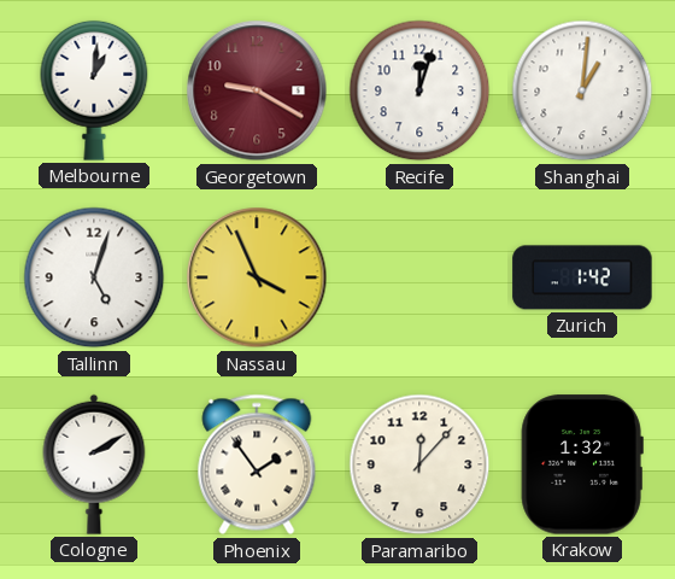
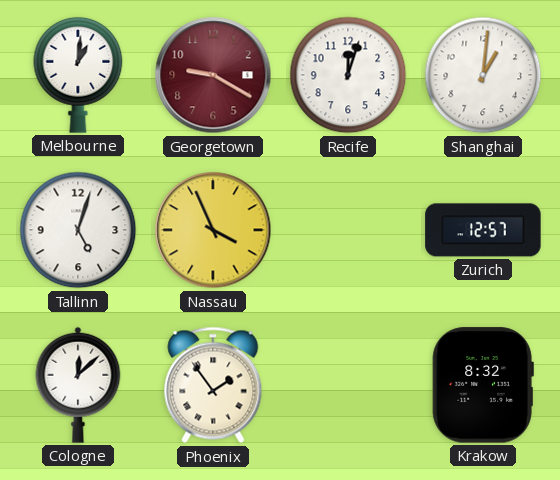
Zurich: 1:42 -> 12:57 (483, 230)
Cologne: 2:10 -> 12:08 (78, 385)
Paramaribo: 12:07 -> none (419, 464)
Krakow: 1:32 -> 8:32 (483, 385)
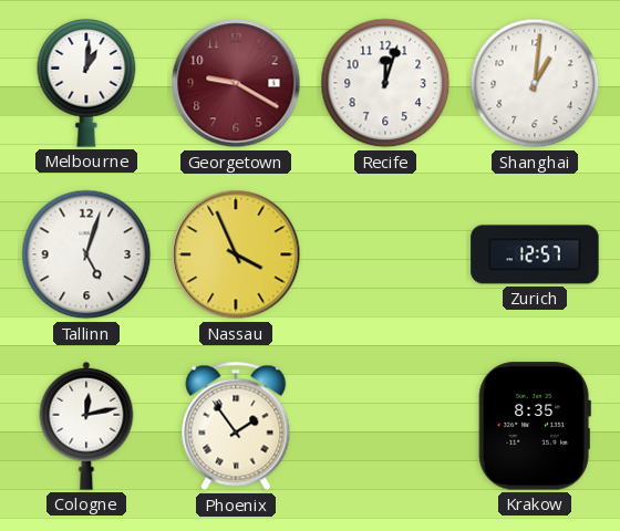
Cologne: 12:08 -> 12:13 (86, 426)
Krakow: 8:32 -> 8:35 (535, 426)
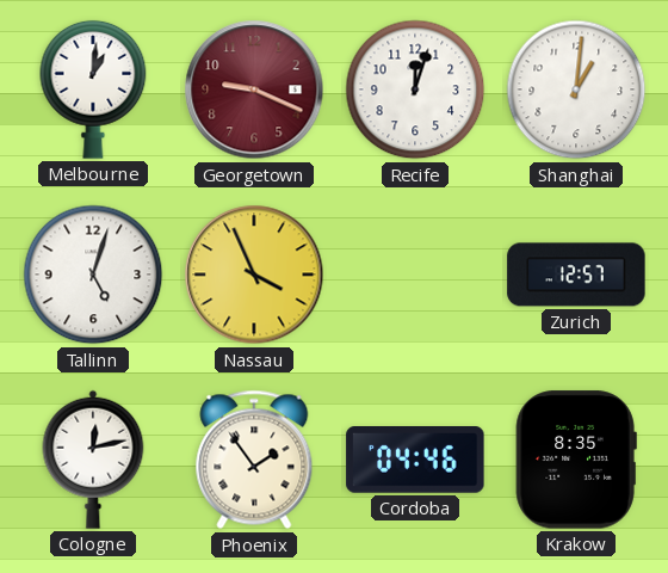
Georgetown: 9:20 -> 9:19 (254, 90)
Cordoba: none -> 04:46 (415, 461)
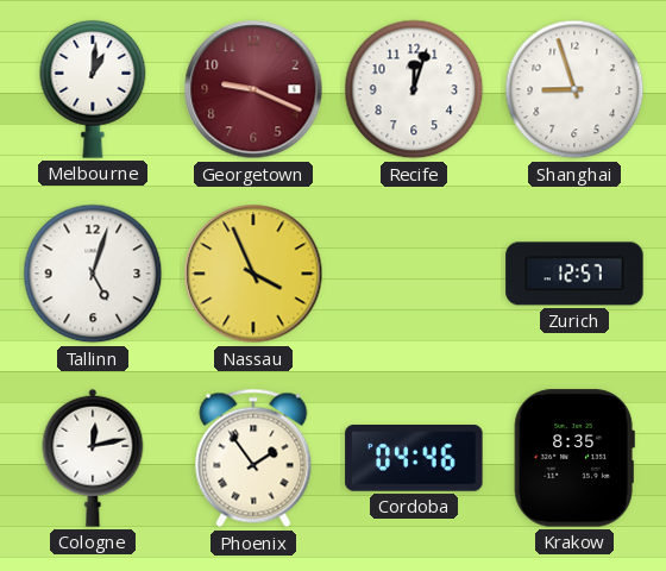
Shanghai: 1:01 -> 8:57 (574, 89)
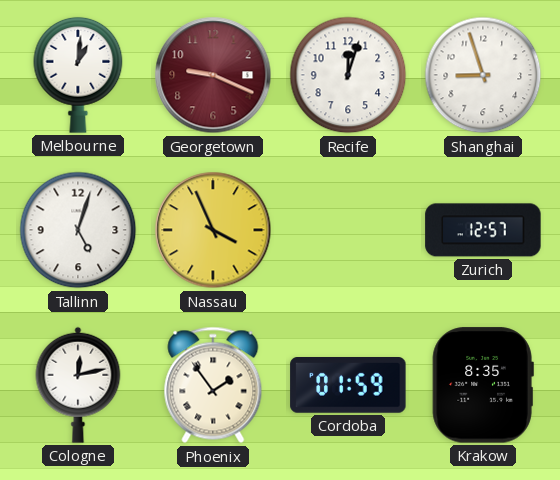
Cordoba: 04:46 -> 01:59 (348, 386)
